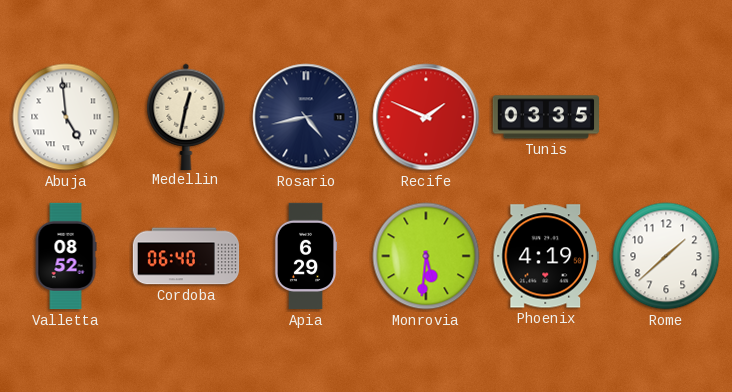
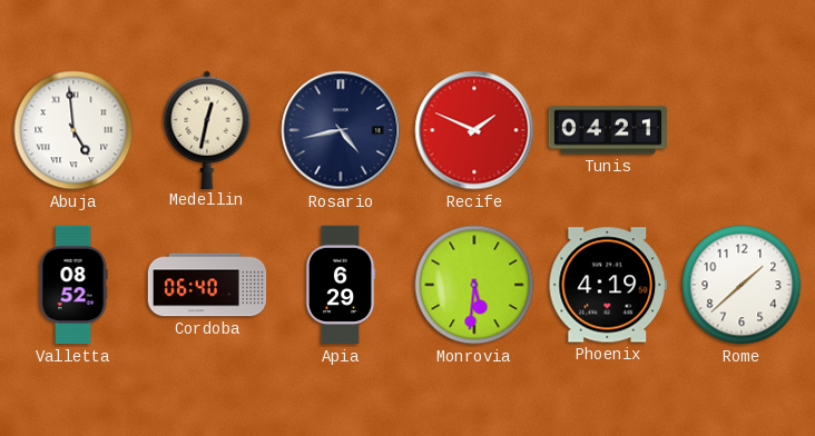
Tunis: 03:35 -> 04:21 (607, 130)
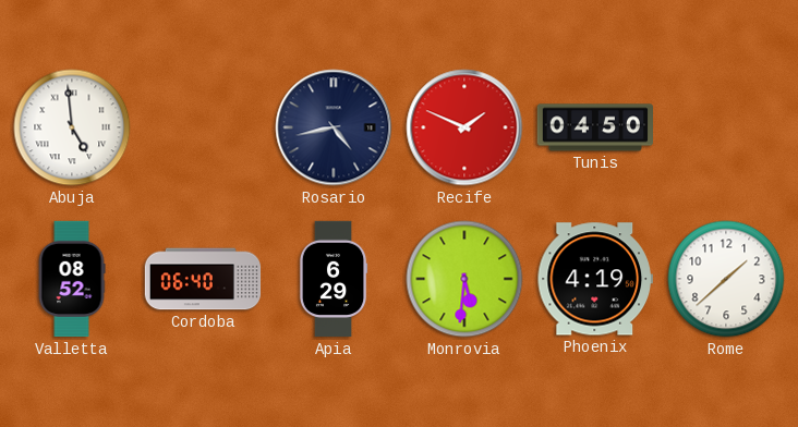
Medellin: 12:32 -> none (207, 129)
Tunis: 04:21 -> 04:50 (594, 127)
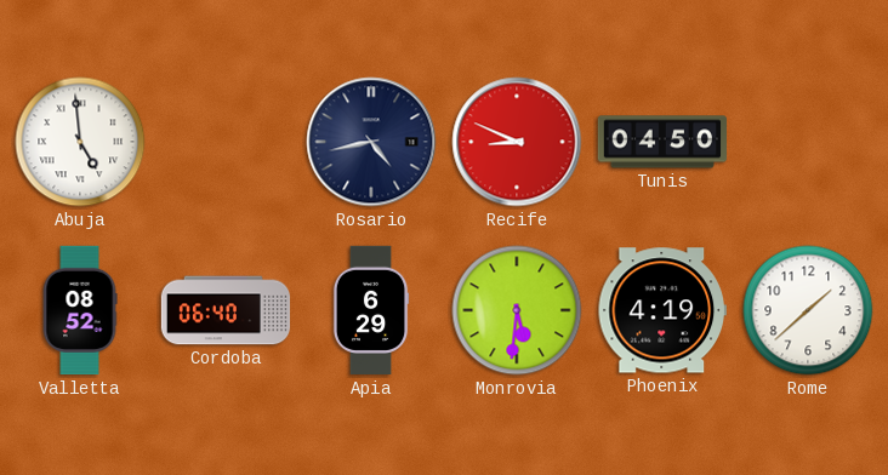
Recife: 1:49 -> 8:49 (517, 142)
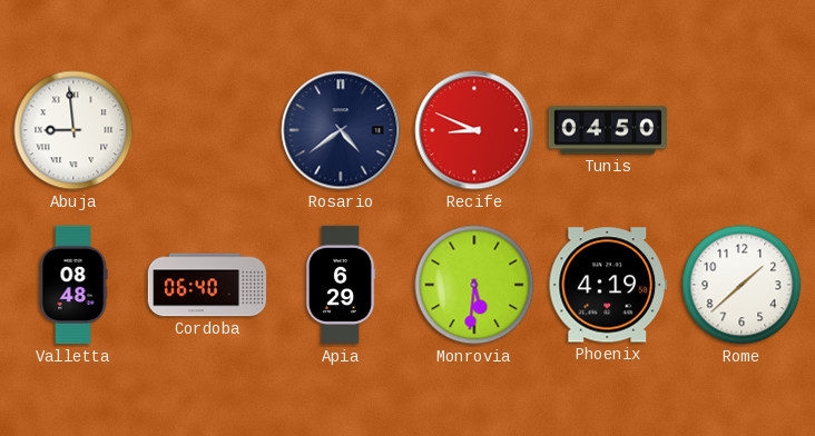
Abuja: 4:59 -> 8:59 (73, 130)
Rosario: 4:43 -> 4:39 (341, 130)
Valletta: 08:52 -> 08:48 (73, 285)
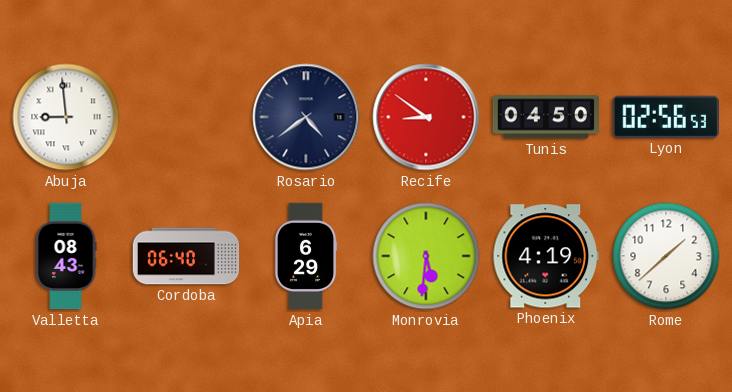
Recife: 8:49 -> 8:51 (426, 117)
Lyon: none -> 02:56 (666, 117)
Valletta: 08:48 -> 08:43 (66, 256)
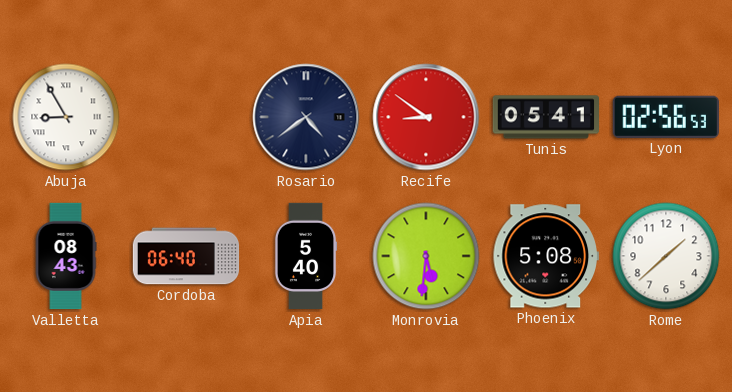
Abuja: 8:59 -> 8:55 (66, 117)
Tunis: 04:50 -> 05:41 (545, 117)
Apia: 6:29 -> 5:40 (306, 256)
Phoenix: 4:19 -> 5:08 (546, 256)
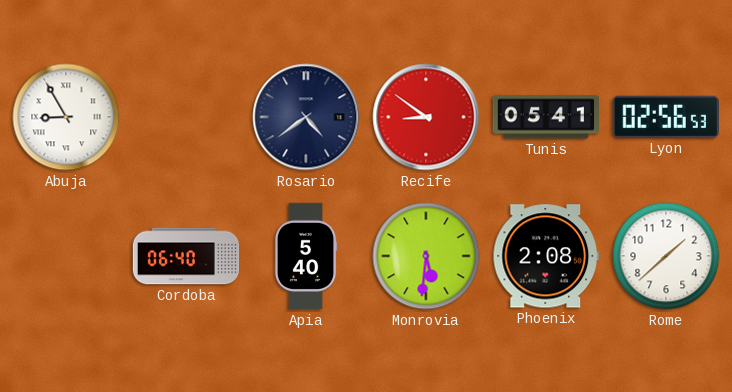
Valletta: 08:43 -> none (66, 256)
Phoenix: 5:08 -> 2:08 (546, 256)
